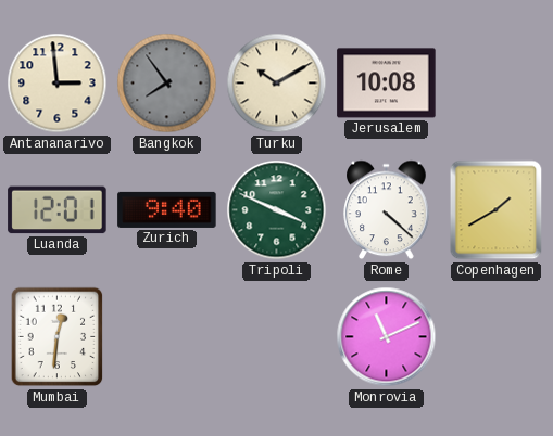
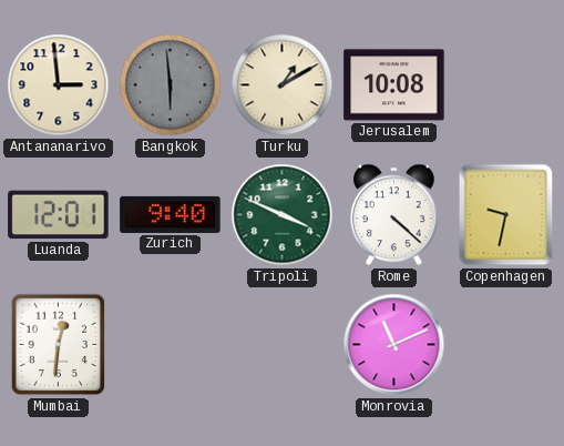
Bangkok: 7:54 -> 5:59 (171, 85)
Turku: 10:10 -> 1:10 (283, 85)
Copenhagen: 1:40 -> 9:32 (506, 215)
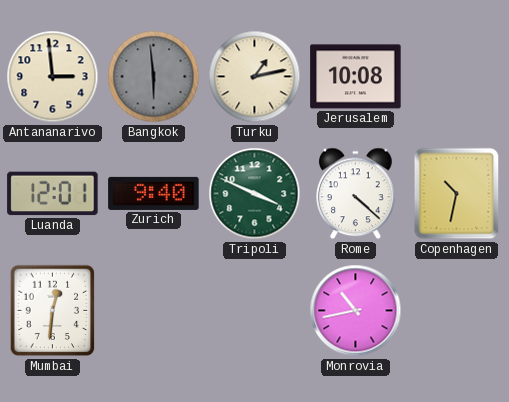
Turku: 1:10 -> 1:13 (255, 77)
Copenhagen: 9:32 -> 10:32 (457, 194)
Monrovia: 11:11 -> 10:43 (356, 311)
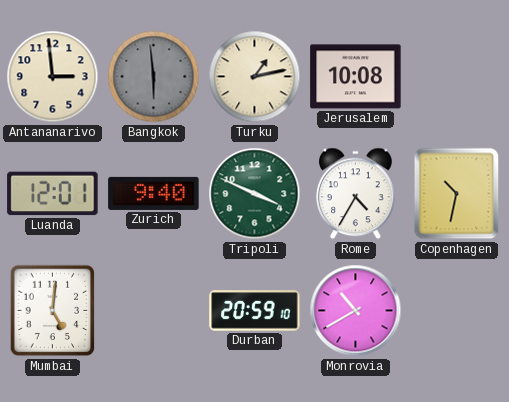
Rome: 4:22 -> 4:35 (356, 194)
Mumbai: 12:31 -> 5:01 (53, 311)
Durban: none -> 20:59 (255, 311)
Monrovia: 10:43 -> 10:40 (356, 311)
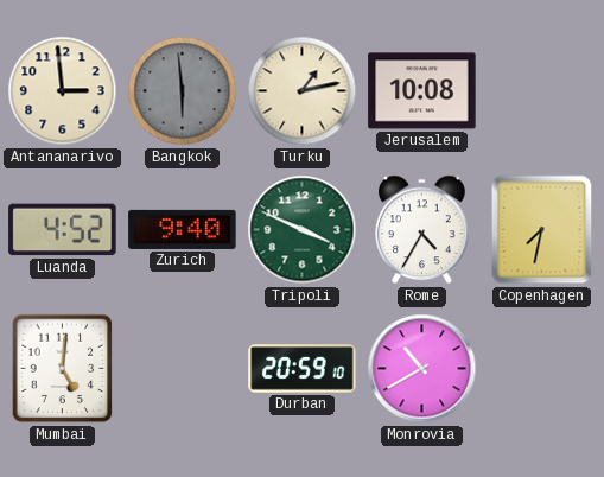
Luanda: 12:01 -> 4:52 (63, 230)
Copenhagen: 10:32 -> 7:32 (542, 230)
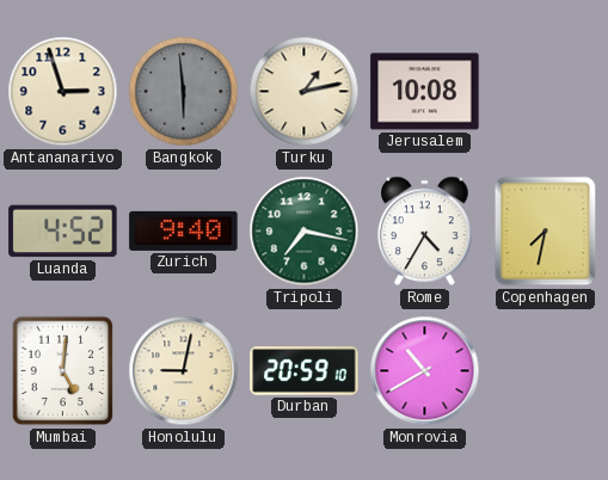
Antananarivo: 2:59 -> 2:57 (63, 92)
Tripoli: 3:49 -> 7:17 (305, 232)
Honolulu: none -> 9:02 (184, 371)
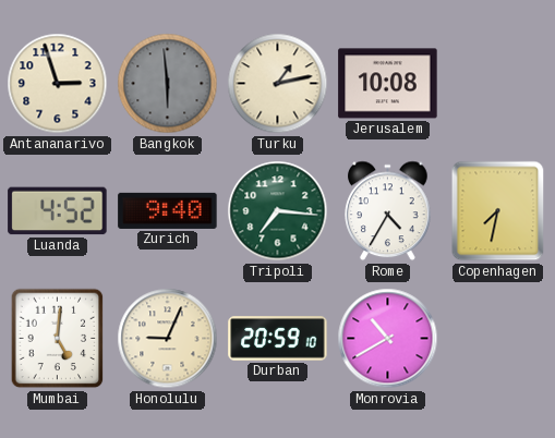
Tripoli: 7:17 -> 7:16 (278, 211)
Honolulu: 9:02 -> 9:04 (168, 339)
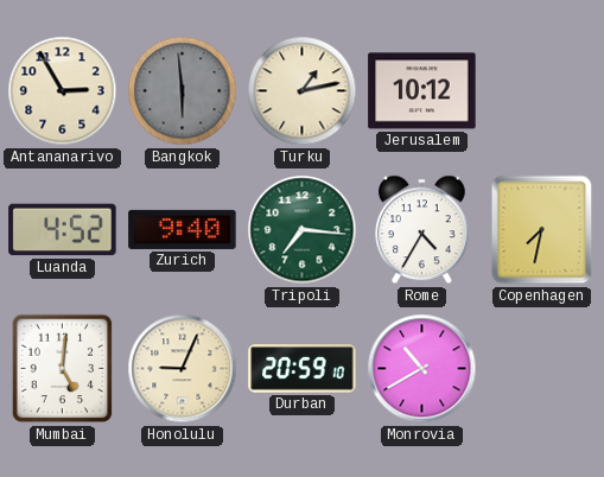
Antananarivo: 2:57 -> 2:55 (63, 91)
Jerusalem: 10:08 -> 10:12 (422, 91)
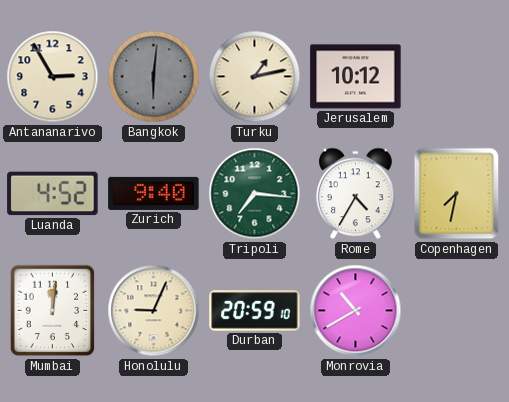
Bangkok: 5:59 -> 6:01 (154, 77)
Mumbai: 5:01 -> 12:01 (53, 311)
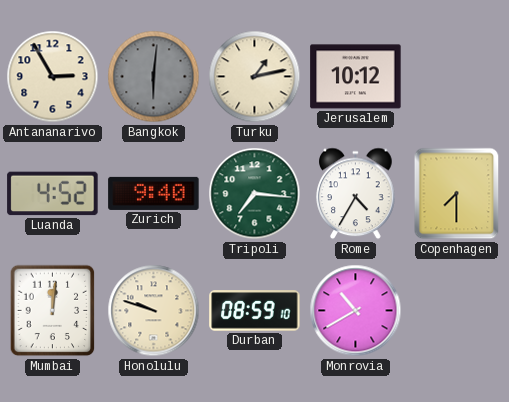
Copenhagen: 7:32 -> 7:30 (457, 194)
Honolulu: 9:04 -> 9:48 (154, 311)
Durban: 20:59 -> 08:59 (255, 311)
